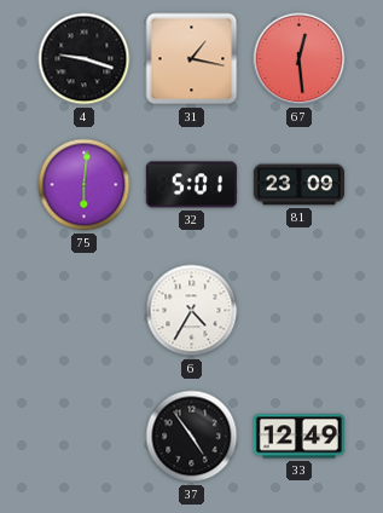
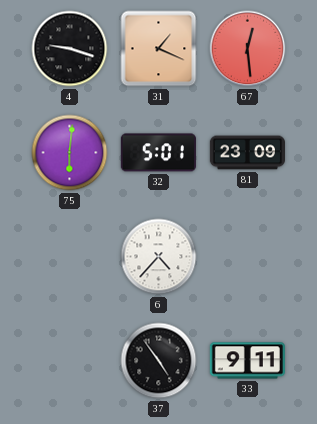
31: 1:17 -> 1:19 (159, 49)
6: 4:35 -> 4:37 (159, 257)
33: 12:49 -> 9:11 (247, 361)
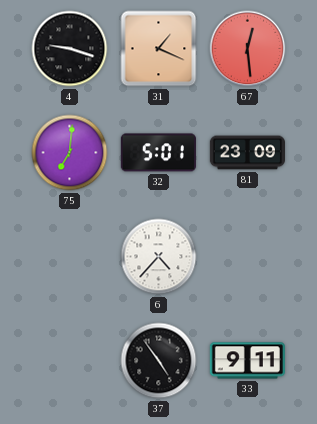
75: 6:01 -> 7:01 (70, 153)
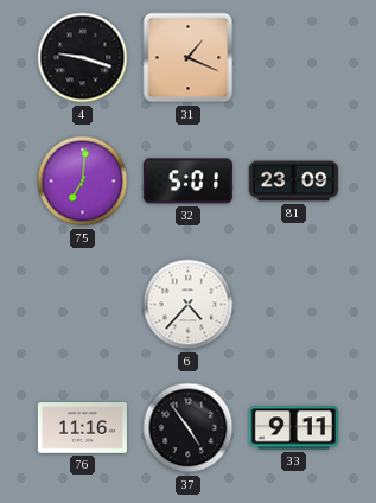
67: 12:29 -> none (248, 49)
76: none -> 11:16 (82, 428)
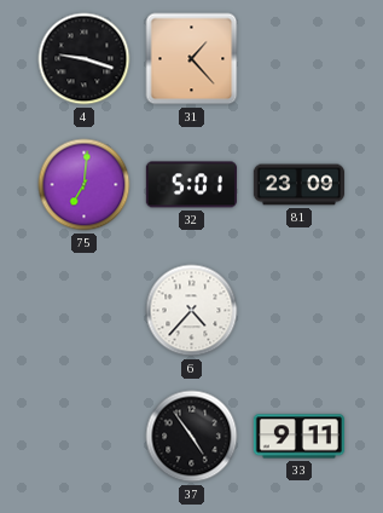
31: 1:19 -> 1:23 (192, 59)
76: 11:16 -> none (82, 428)
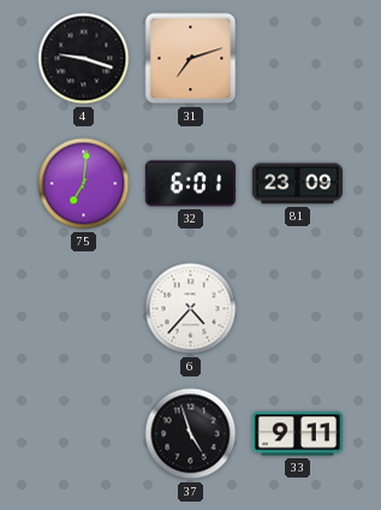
31: 1:23 -> 7:12 (191, 59)
32: 5:01 -> 6:01 (190, 184)
37: 4:54 -> 4:57 (191, 434)
